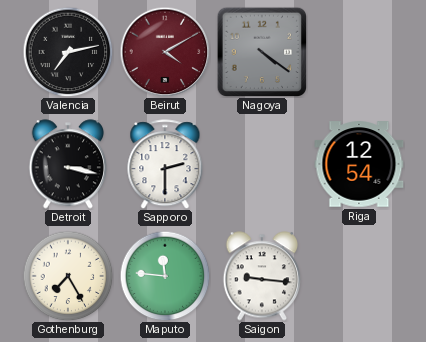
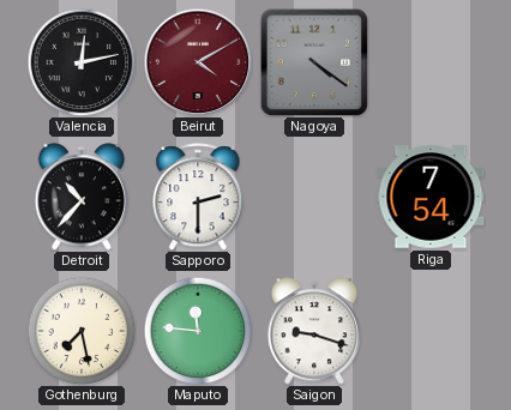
Valencia: 7:13 -> 12:13 (82, 62)
Detroit: 3:17 -> 10:37 (80, 197)
Riga: 12:54 -> 7:54 (431, 197)
Gothenburg: 7:25 -> 7:28 (82, 331)
Saigon: 9:16 -> 9:18 (313, 331)
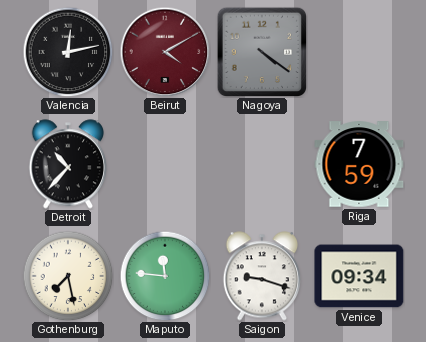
Sapporo: 2:30 -> none (198, 197)
Riga: 7:54 -> 7:59 (359, 164)
Venice: none -> 09:34 (359, 276)
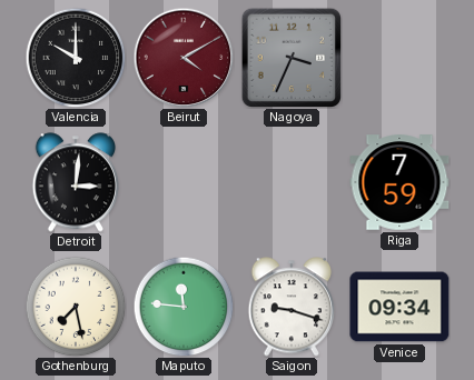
Valencia: 12:13 -> 10:00 (76, 58)
Nagoya: 4:21 -> 3:34 (292, 58)
Detroit: 10:37 -> 3:01 (75, 182)
